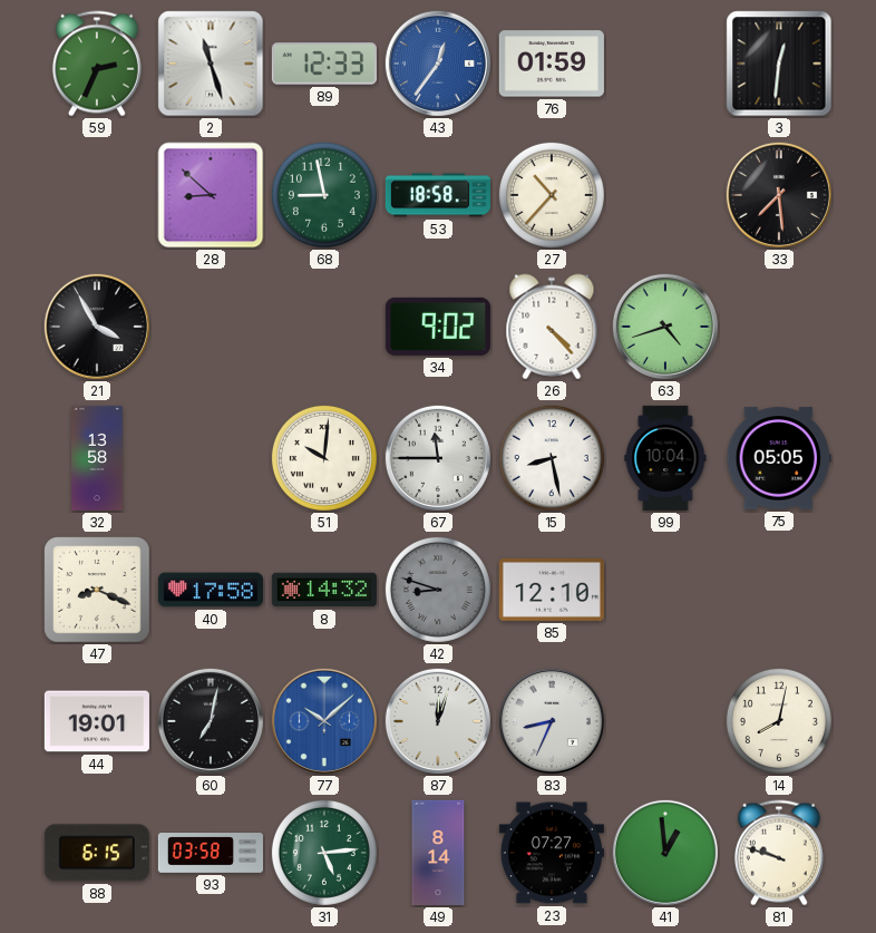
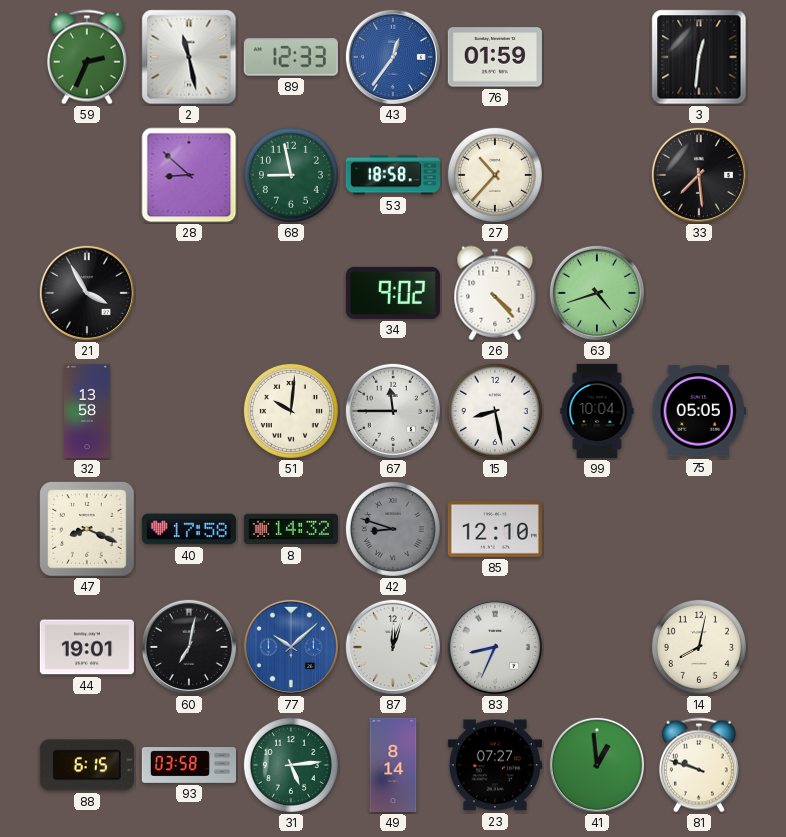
2: 11:27 -> 11:28 (189, 57)
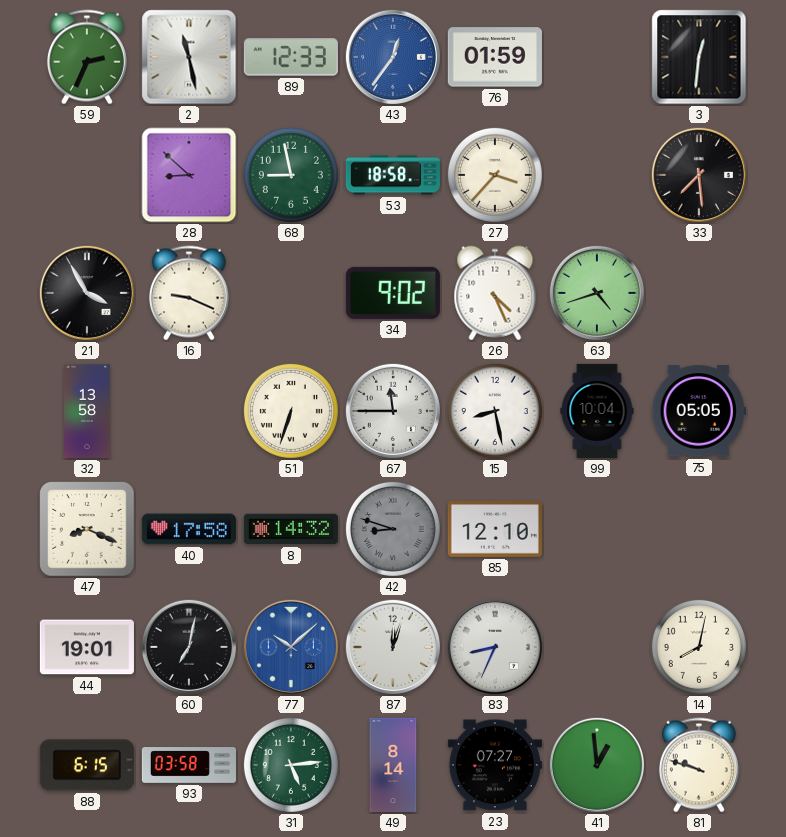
27: 10:37 -> 3:37 (495, 175)
16: none -> 9:19 (189, 293)
26: 4:23 -> 4:26 (495, 293)
51: 10:01 -> 6:33 (291, 411)
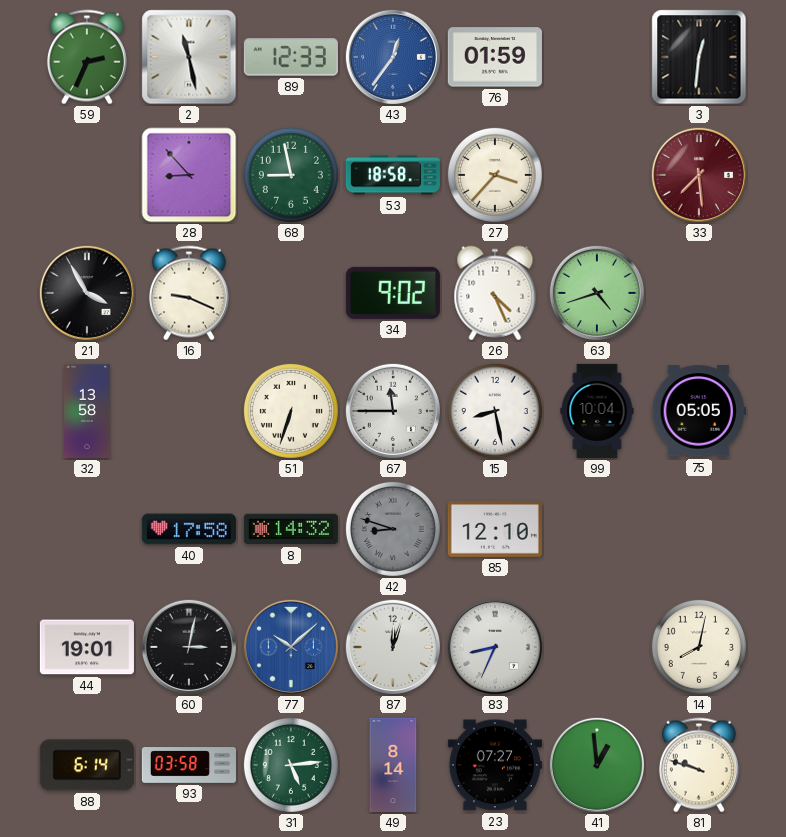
28: 8:52 -> 8:53 (189, 175)
33 dial: black -> burgundy (699, 175)
47: 8:19 -> none (87, 529)
60: 7:02 -> 3:02 (189, 647)
88: 6:15 -> 6:14 (87, 765)
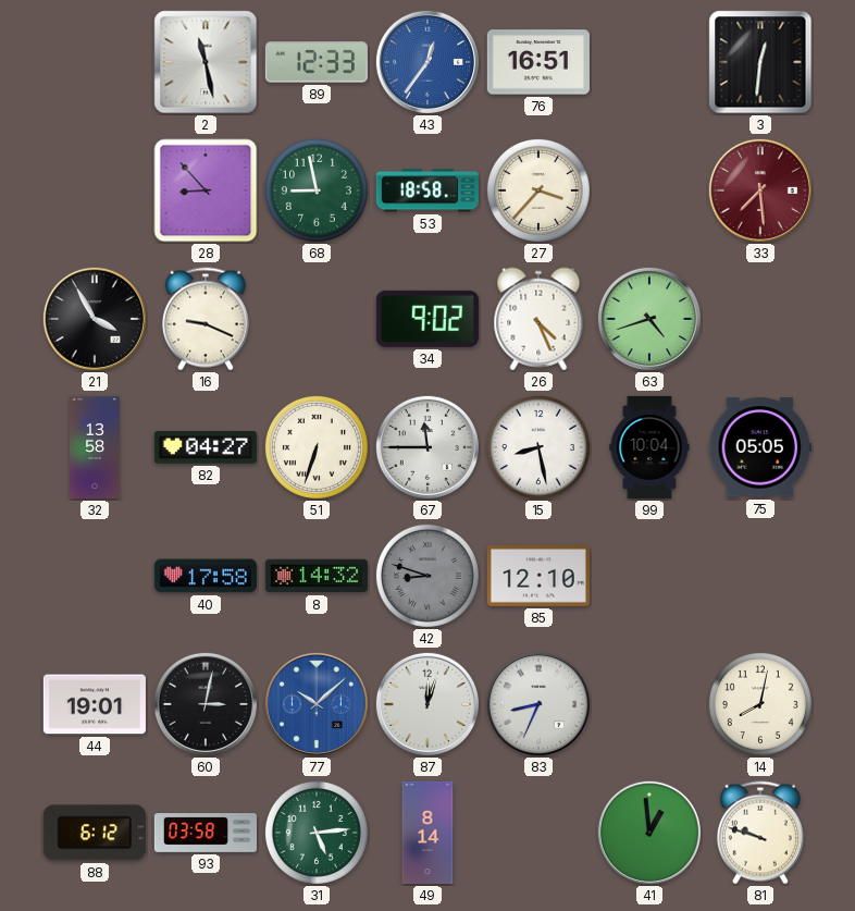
59: 2:34 -> none (87, 57)
76: 01:59 -> 16:51 (538, 62)
82: none -> 04:27 (206, 447)
88: 6:14 -> 6:12 (95, 833)
23: 07:27 -> none (495, 765)
